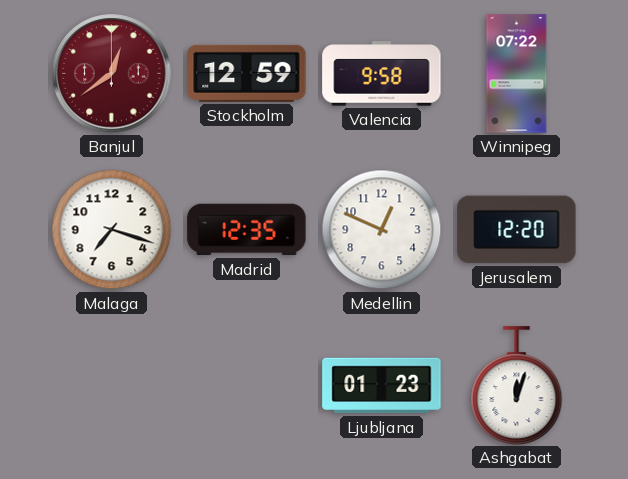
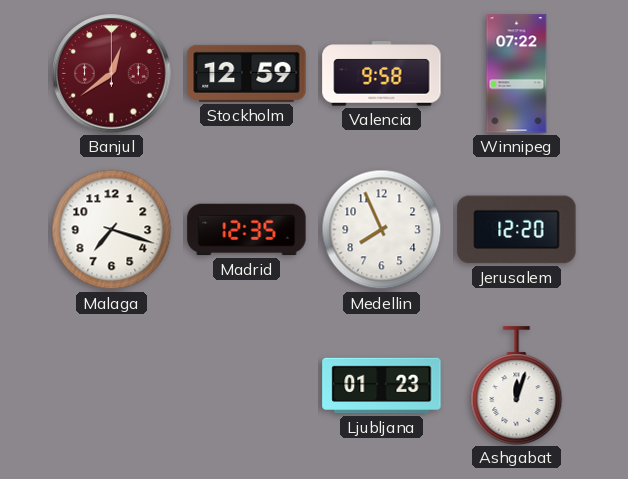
Medellin: 12:49 -> 7:56 (382, 230)
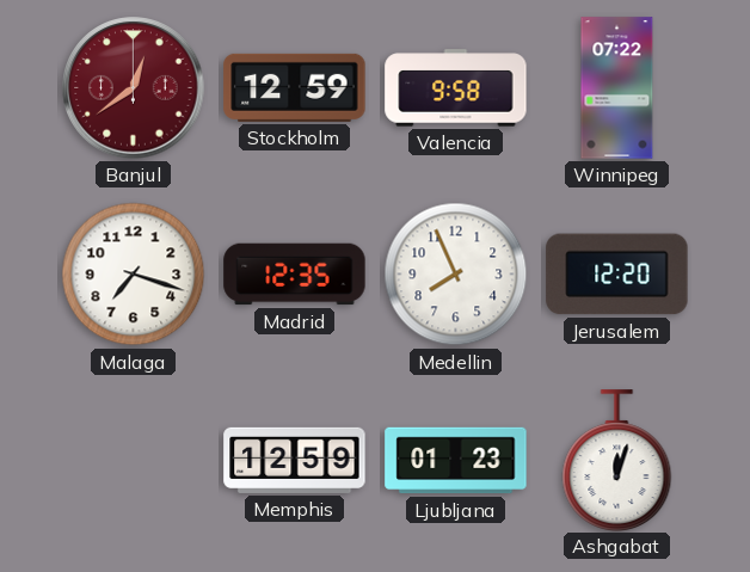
Memphis: none -> 12:59 (295, 460)
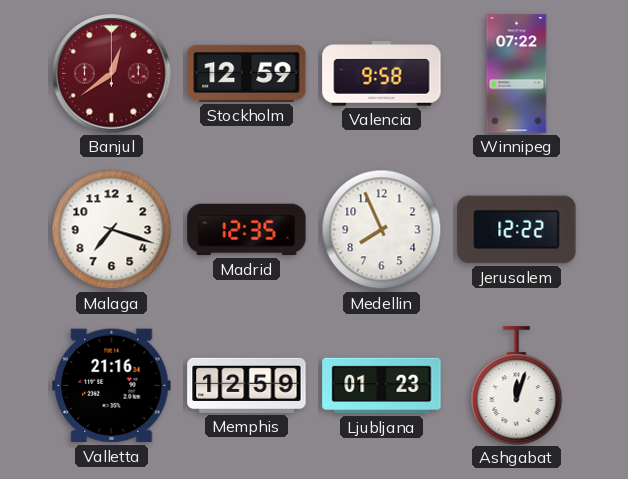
Jerusalem: 12:20 -> 12:22 (517, 230)
Valletta: none -> 21:16 (112, 386)
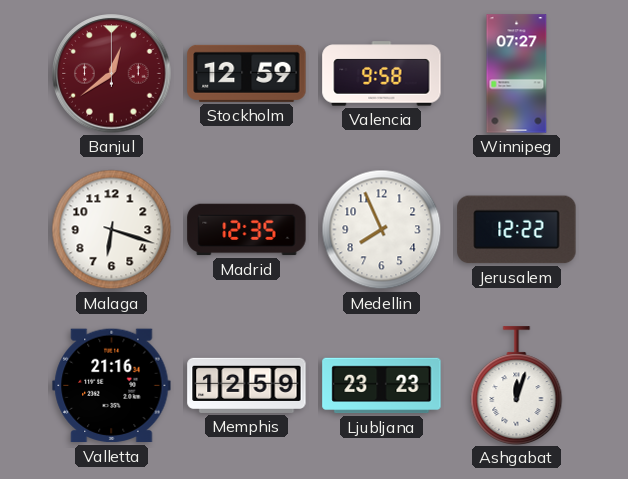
Winnipeg: 07:22 -> 07:27 (517, 74)
Malaga: 7:18 -> 6:18 (112, 230)
Ljubljana: 01:23 -> 23:23 (382, 386)
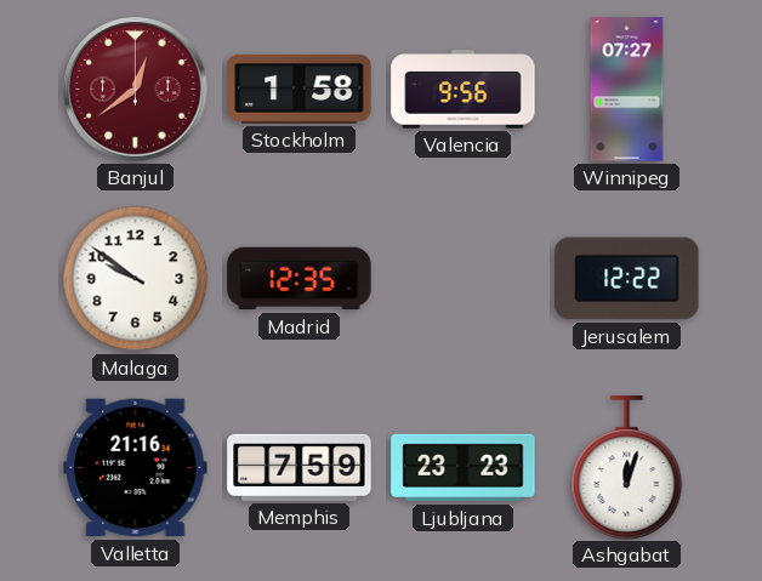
Stockholm: 12:59 -> 1:58 (300, 89)
Valencia: 9:58 -> 9:56 (464, 90)
Malaga: 6:18 -> 9:51 (136, 279)
Medellin: 7:56 -> none (382, 230)
Memphis: 12:59 -> 7:59 (300, 467)
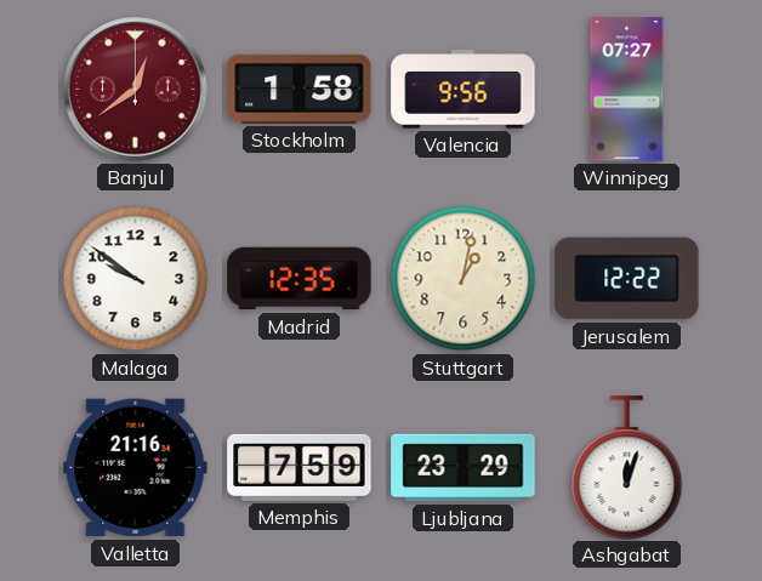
Stuttgart: none -> 1:02 (464, 279)
Ljubljana: 23:23 -> 23:29 (464, 468)
